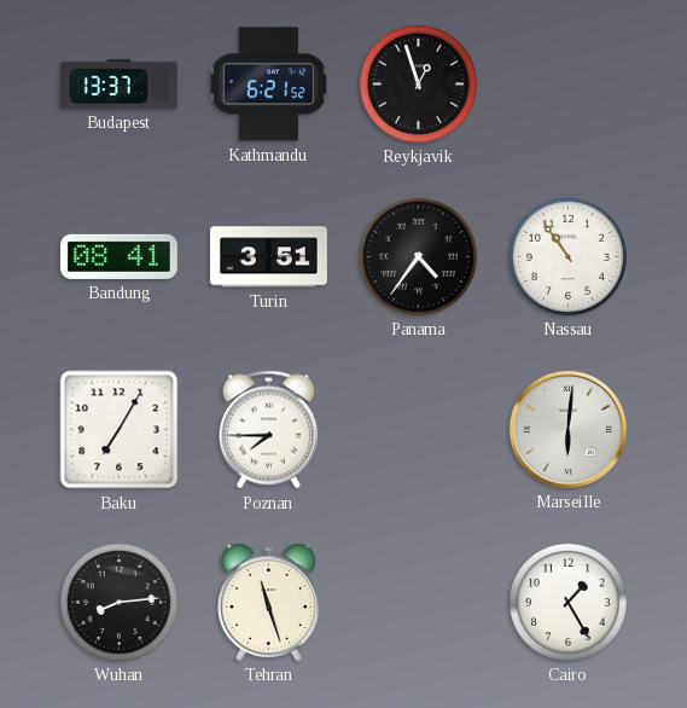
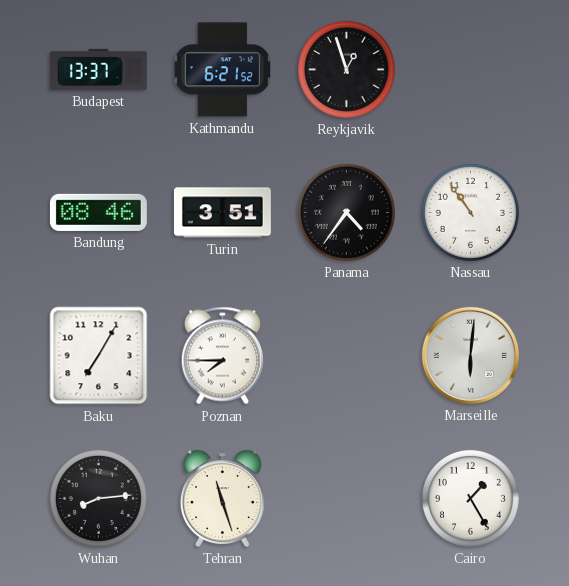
Bandung: 08:41 -> 08:46 (98, 212)
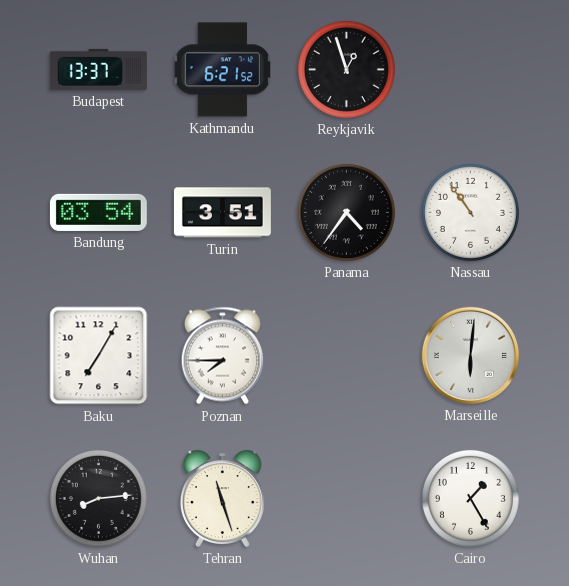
Bandung: 08:46 -> 03:54 (98, 212)
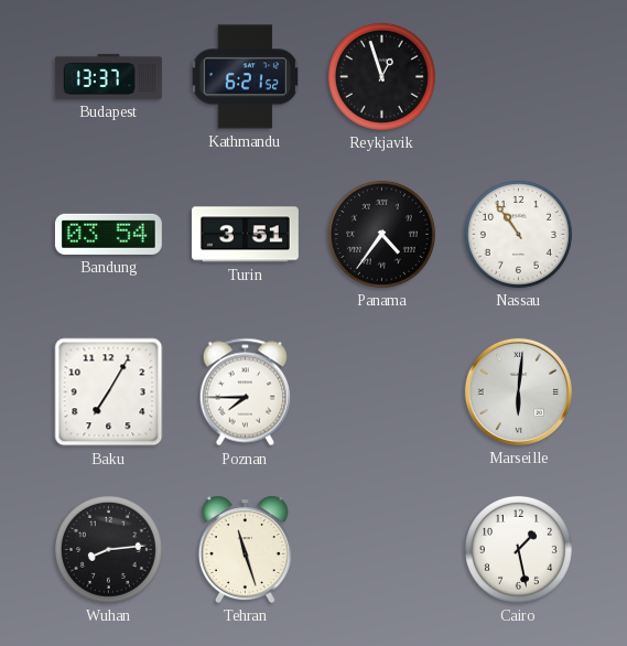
Cairo: 1:25 -> 1:28 (518, 549)
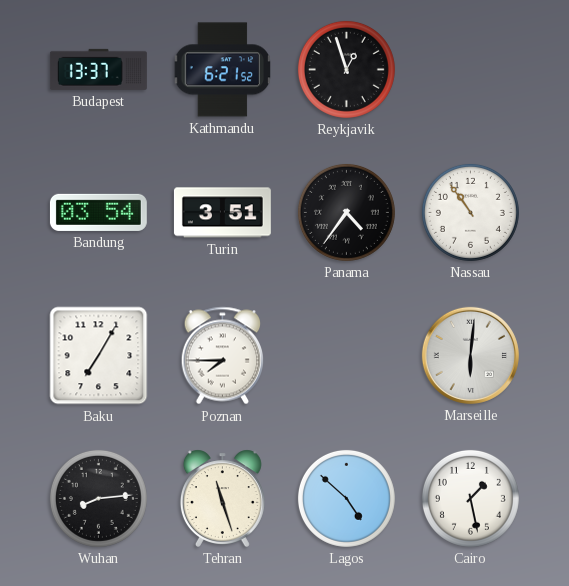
Lagos: none -> 4:52 (346, 498)
